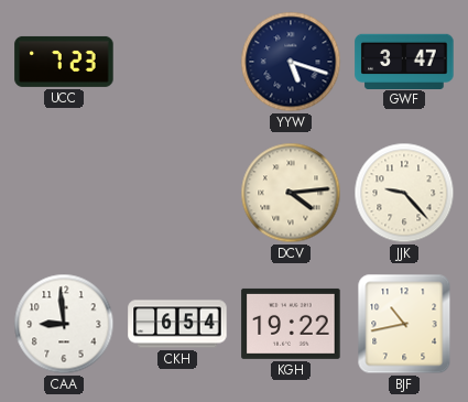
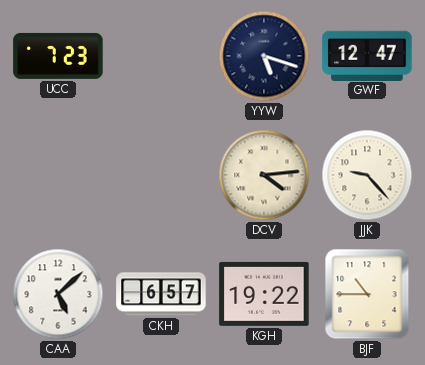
GWF: 3:47 -> 12:47 (367, 55)
CAA: 8:59 -> 5:08 (58, 294)
CKH: 6:54 -> 6:57 (161, 294)
BJF: 10:43 -> 10:45 (367, 294)
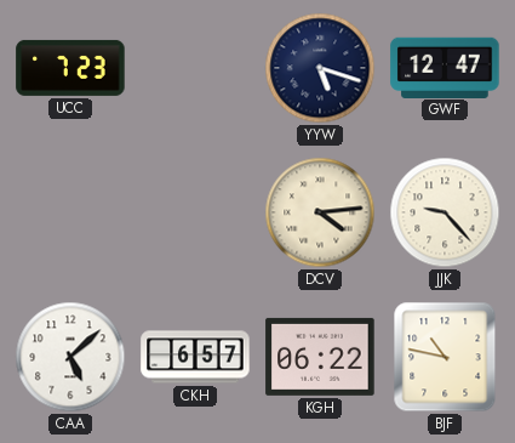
KGH: 19:22 -> 06:22 (320, 357)
BJF: 10:45 -> 10:47 (445, 357)
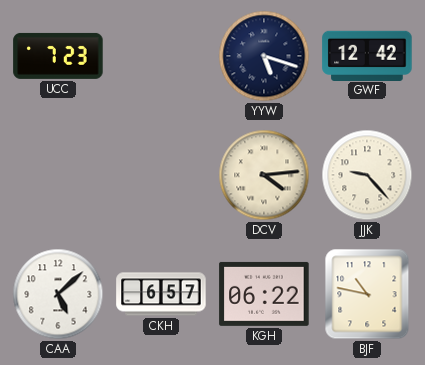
GWF: 12:47 -> 12:42 (367, 55)
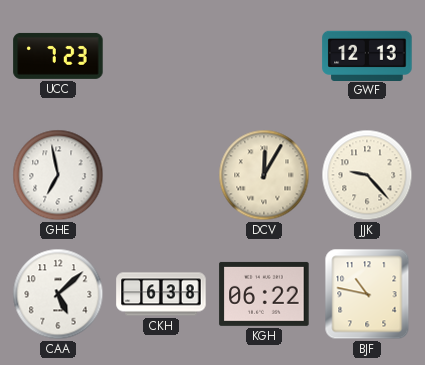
YYW: 5:18 -> none (264, 56)
GWF: 12:42 -> 12:13 (367, 55)
GHE: none -> 6:58 (58, 175)
DCV: 4:14 -> 12:05 (264, 175)
CKH: 6:57 -> 6:38 (161, 294)
